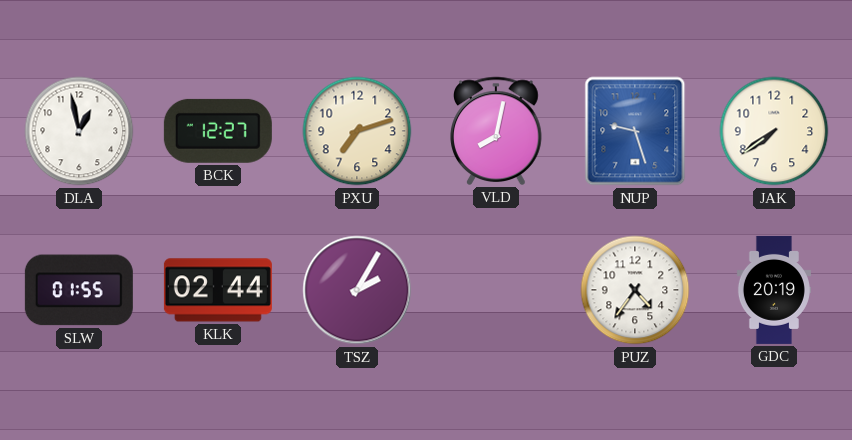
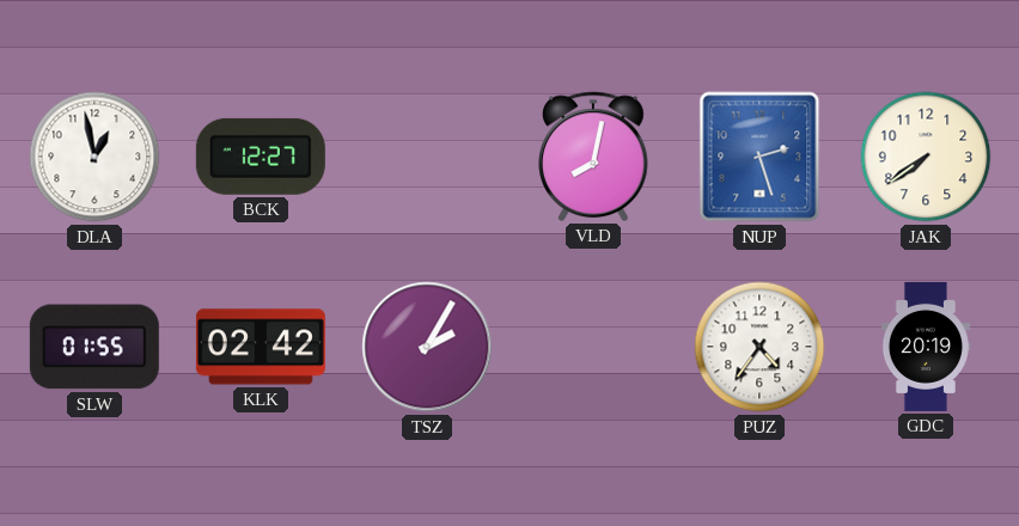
PXU: 7:12 -> none (357, 131)
NUP: 9:27 -> 2:27 (759, 157)
KLK: 02:44 -> 02:42 (261, 347)
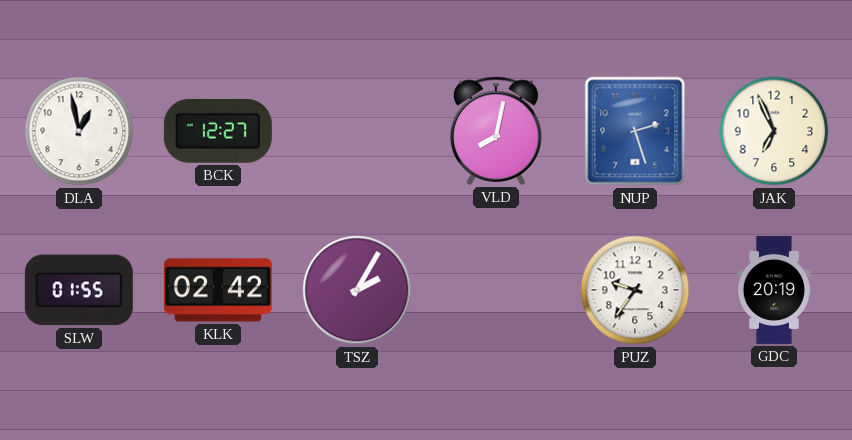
JAK: 7:39 -> 6:56 (774, 131)
PUZ: 4:36 -> 9:36 (635, 290)
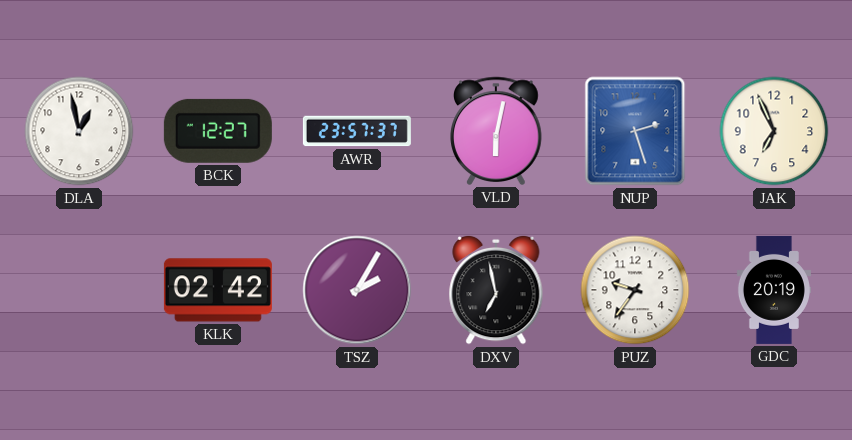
AWR: none -> 23:57 (357, 131)
VLD: 8:02 -> 6:02 (496, 131)
SLW: 01:55 -> none (79, 290)
DXV: none -> 6:58 (496, 290)
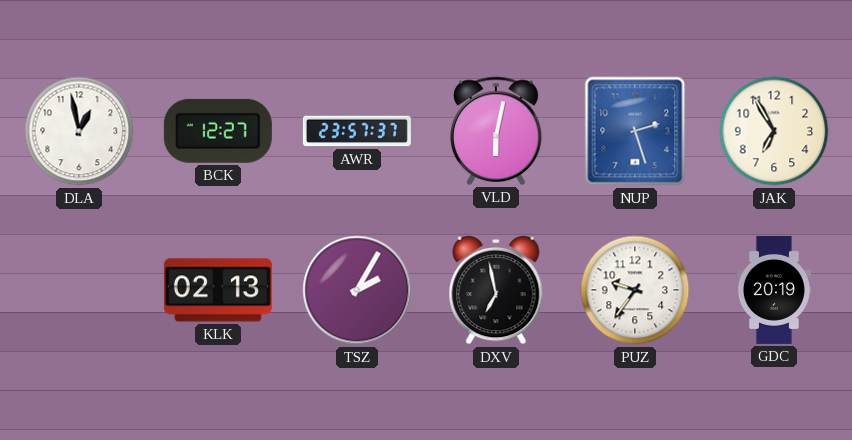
JAK: 6:56 -> 6:55 (774, 131)
KLK: 02:42 -> 02:13 (218, 290)
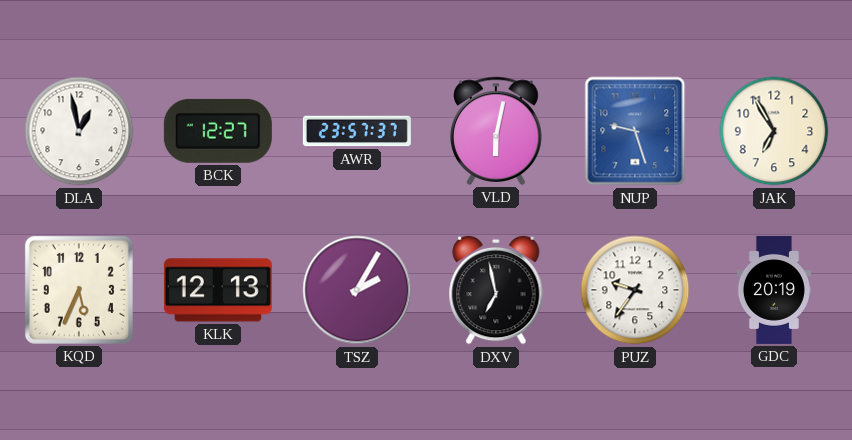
NUP: 2:27 -> 9:27 (635, 131)
KQD: none -> 5:34 (79, 290)
KLK: 02:13 -> 12:13 (218, 290)
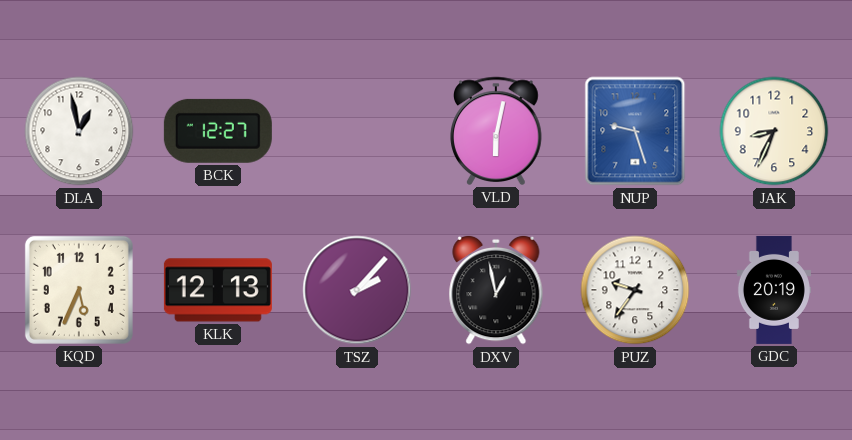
AWR: 23:57 -> none (357, 131)
JAK: 6:55 -> 8:34 (774, 131)
TSZ: 2:05 -> 2:07 (357, 290)
DXV: 6:58 -> 12:58 (496, 290)
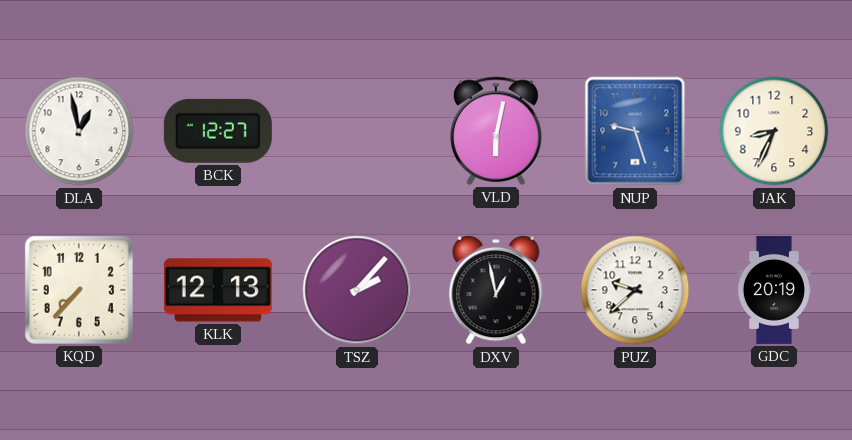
KQD: 5:34 -> 7:37 (79, 290)
PUZ: 9:36 -> 9:38 (635, 290)
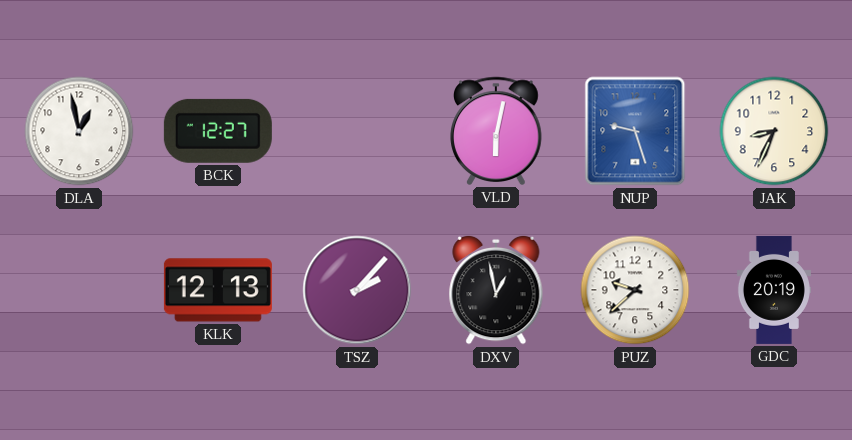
KQD: 7:37 -> none (79, 290)
